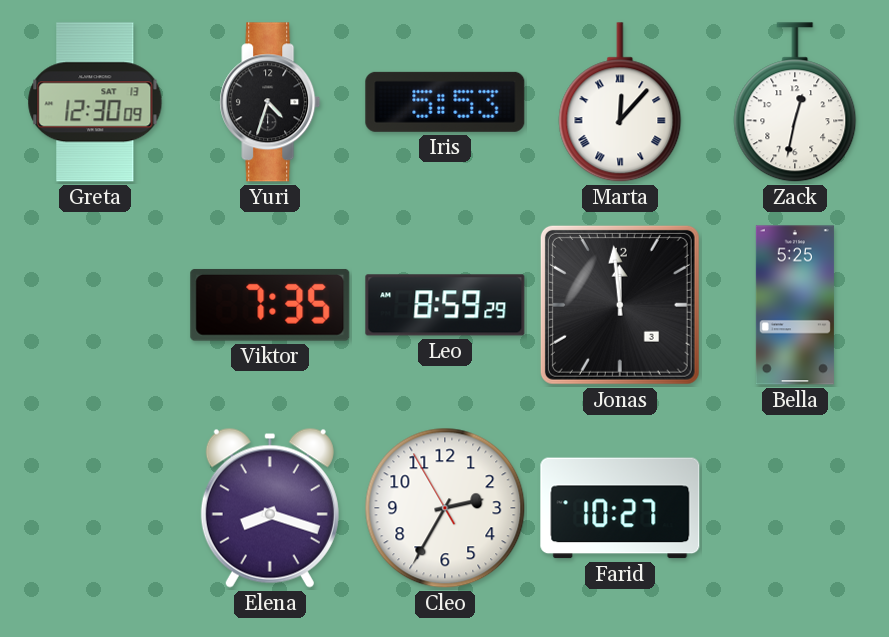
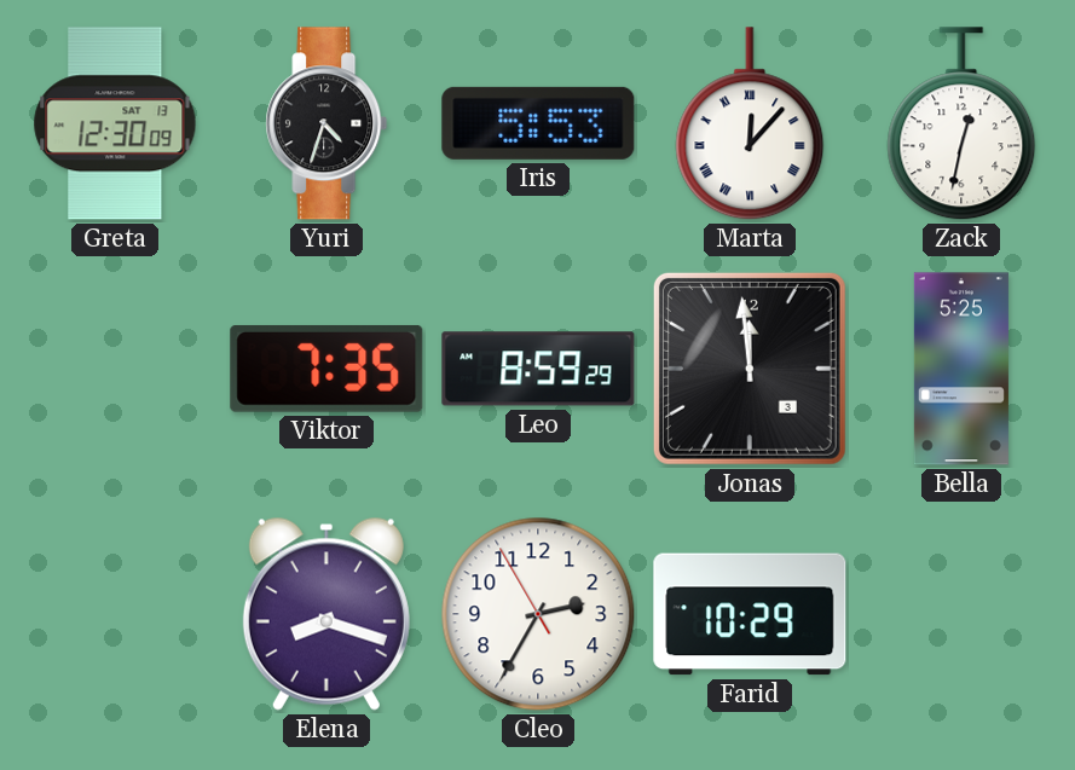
Farid: 10:27 -> 10:29 (750, 614)
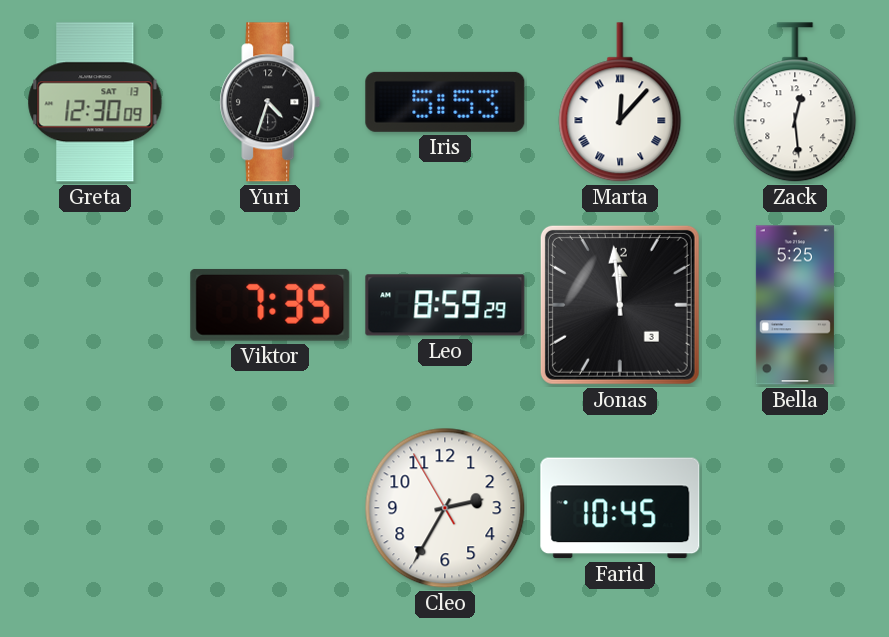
Zack: 12:32 -> 12:29 (795, 103)
Elena: 8:18 -> none (326, 614)
Farid: 10:29 -> 10:45 (620, 508)
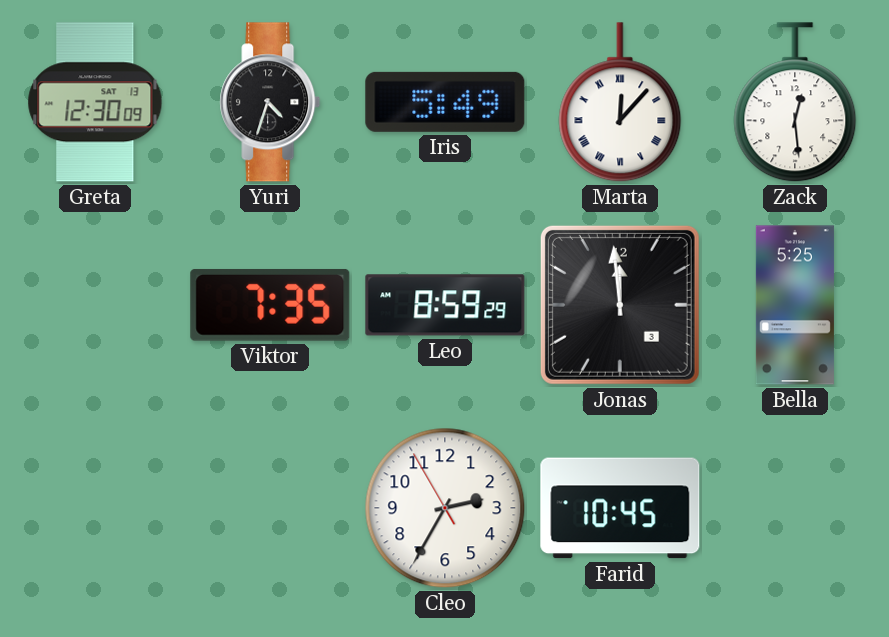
Iris: 5:53 -> 5:49 (445, 102)
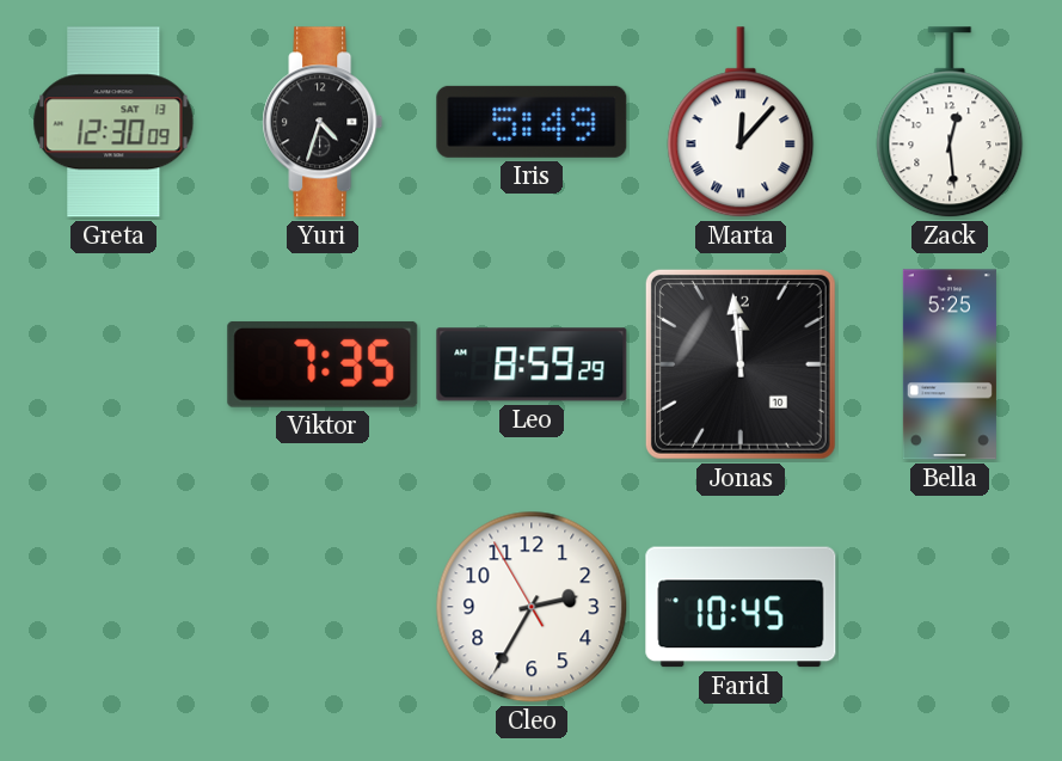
Jonas date: 3 -> 10 (741, 364)
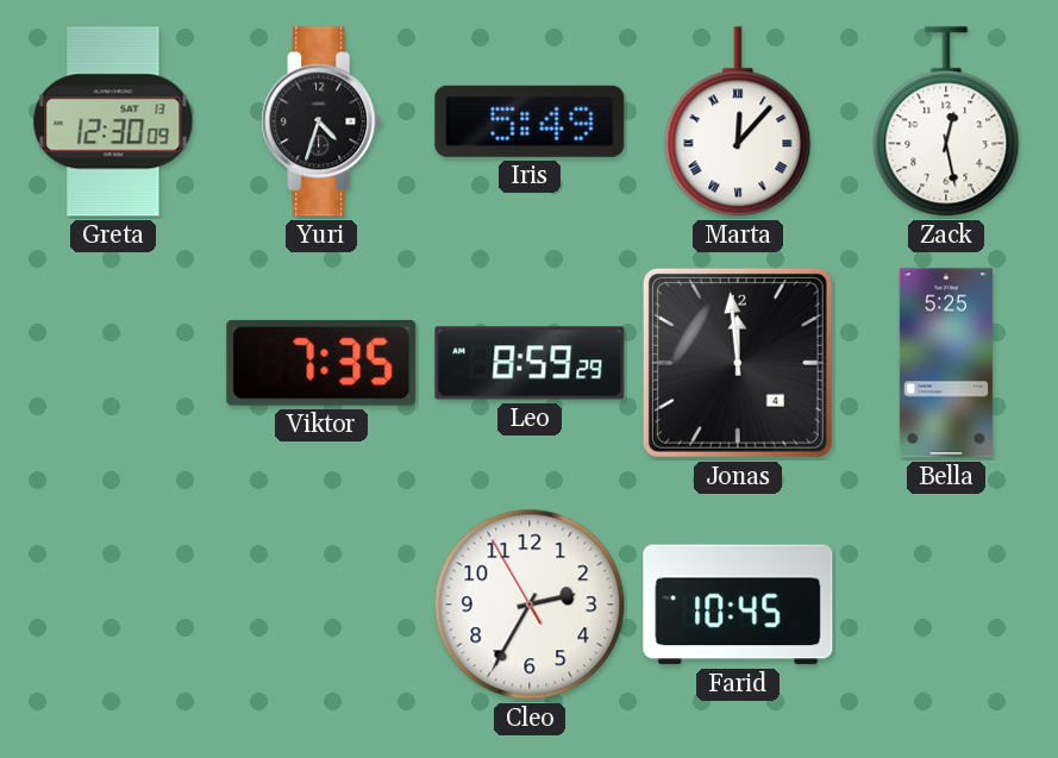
Zack: 12:29 -> 12:28 (946, 123)
Jonas date: 10 -> 4 (738, 363)
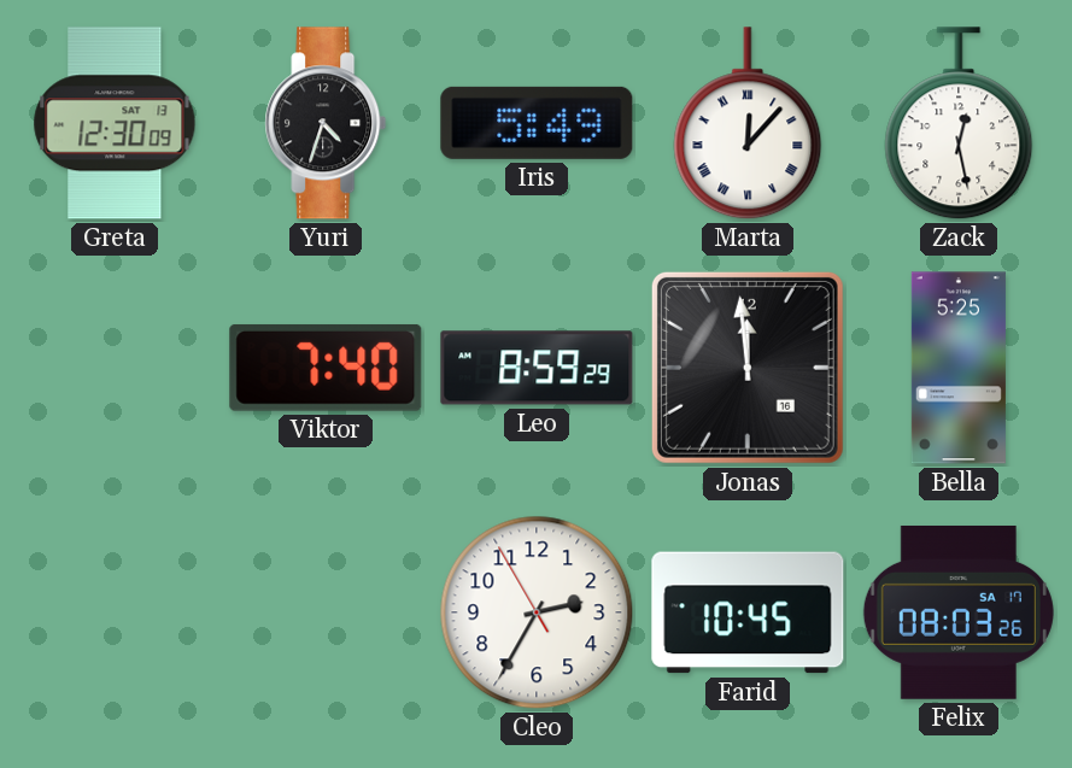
Viktor: 7:35 -> 7:40 (326, 368)
Jonas date: 4 -> 16 (748, 368)
Felix: none -> 08:03 (959, 612)
